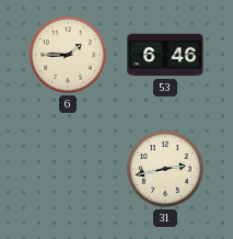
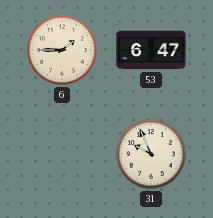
53: 6:46 -> 6:47 (151, 50)
31: 2:43 -> 9:56 (151, 154)
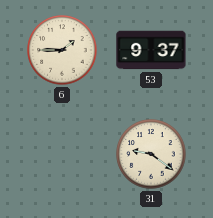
53: 6:47 -> 9:37 (151, 50)
31: 9:56 -> 9:21 (151, 154)
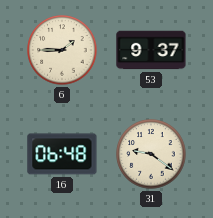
16: none -> 06:48 (62, 154)
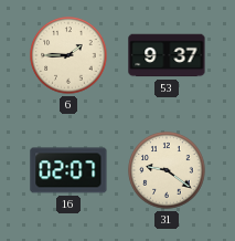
16: 06:48 -> 02:07 (68, 170)
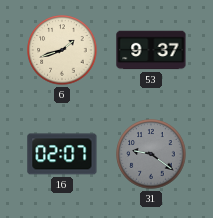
6: 1:45 -> 1:42 (62, 50)
31 dial: cream -> grey (151, 154)
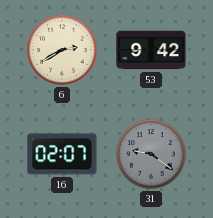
6: 1:42 -> 2:40 (62, 50)
53: 9:37 -> 9:42 (151, 50)
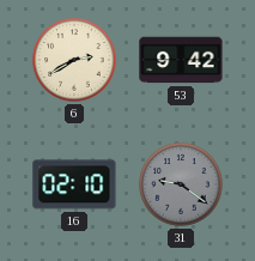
16: 02:07 -> 02:10 (74, 184)
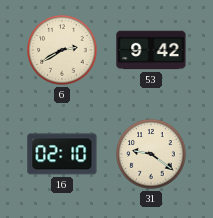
31 dial: grey -> cream (151, 154)
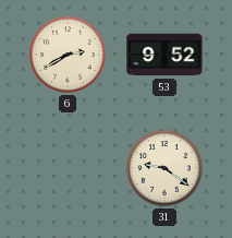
53: 9:42 -> 9:52 (164, 55)
16: 02:10 -> none (62, 154)
